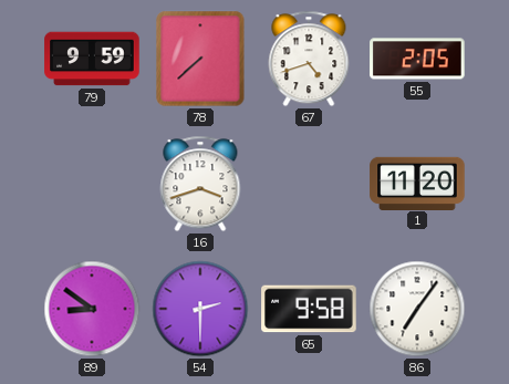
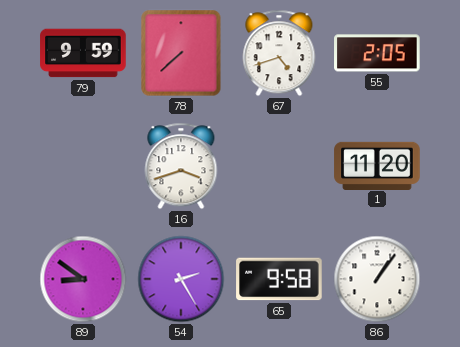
54: 2:30 -> 2:25 (181, 279)
86: 7:06 -> 1:06 (377, 279)
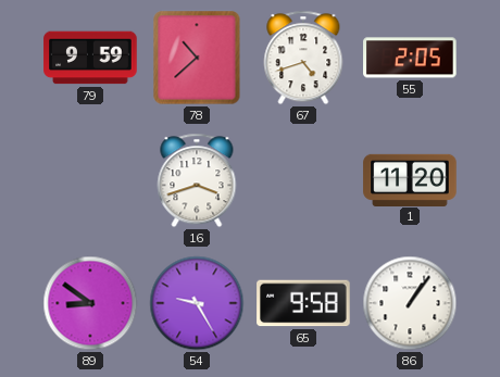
78: 7:38 -> 10:38 (197, 58)
54: 2:25 -> 9:25 (197, 303)
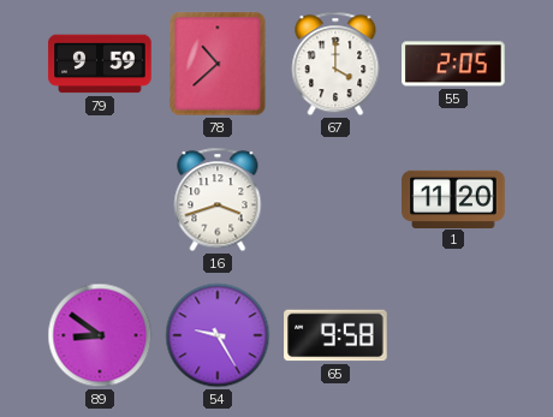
67: 4:42 -> 4:00 (335, 64)
86: 1:06 -> none (410, 303)
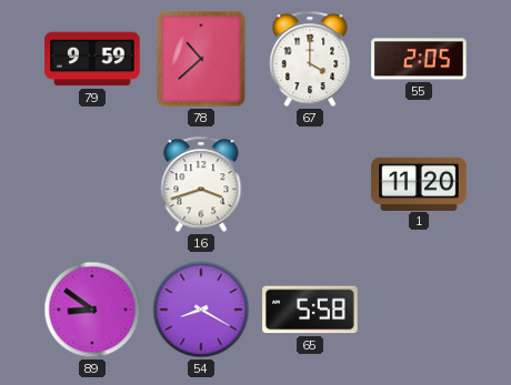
54: 9:25 -> 8:20 (201, 310)
65: 9:58 -> 5:58 (310, 310)
